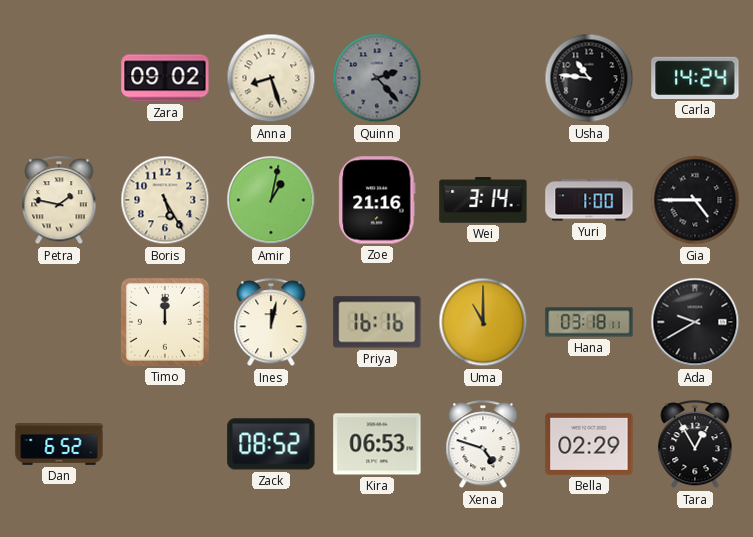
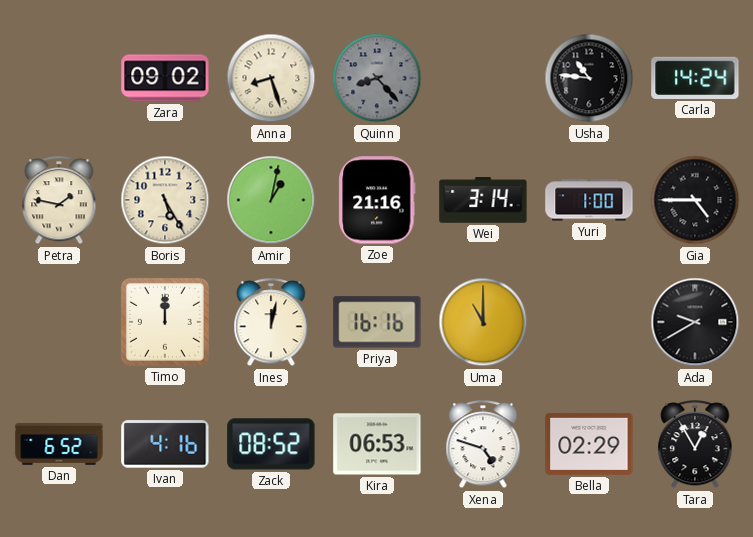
Quinn: 2:23 -> 8:23 (377, 78)
Hana: 03:18 -> none (589, 322)
Ivan: none -> 4:16 (165, 444)
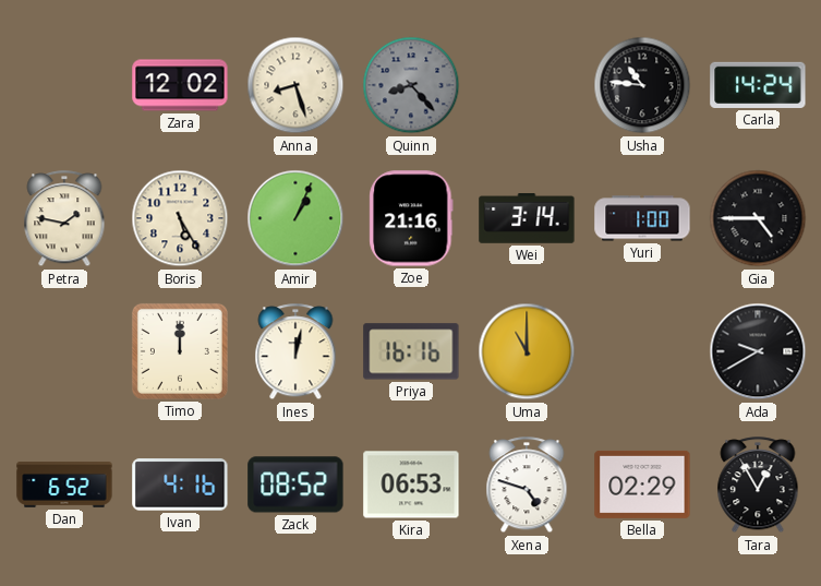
Zara: 09:02 -> 12:02 (180, 85)
Amir: 1:02 -> 1:04 (295, 218)
